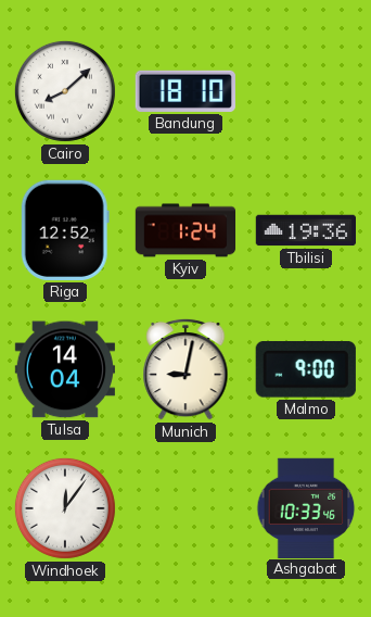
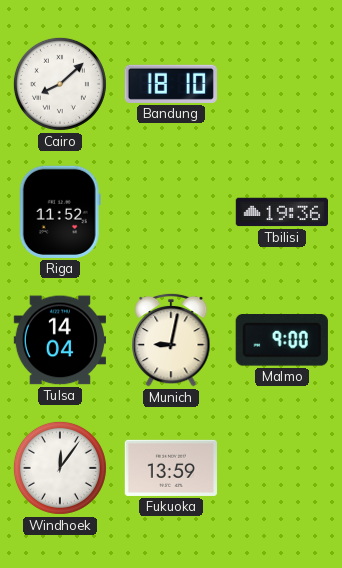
Riga: 12:52 -> 11:52 (60, 212)
Kyiv: 1:24 -> none (185, 230)
Fukuoka: none -> 13:59 (170, 468)
Ashgabat: 10:33 -> none (306, 507)
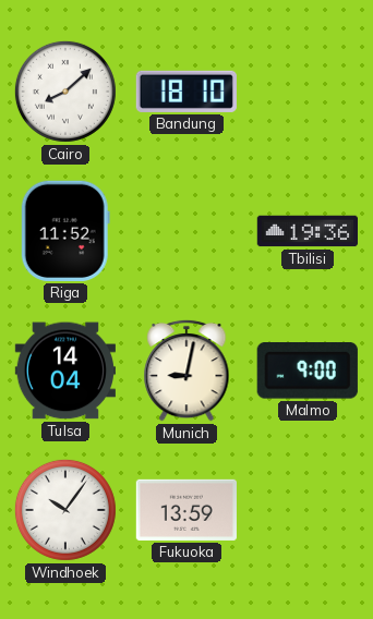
Windhoek: 12:06 -> 10:06 (65, 510)
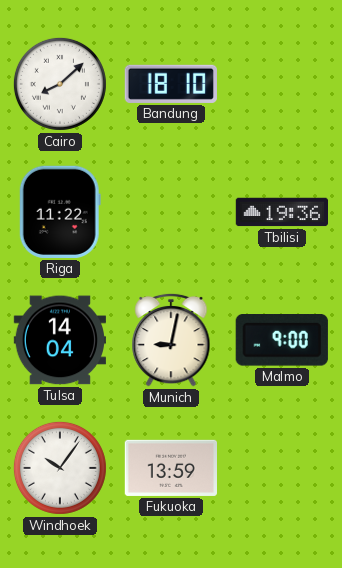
Riga: 11:52 -> 11:22 (60, 212)
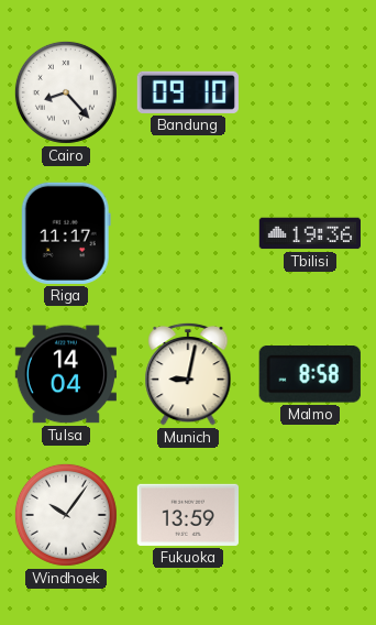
Cairo: 8:08 -> 8:23 (66, 92)
Bandung: 18:10 -> 09:10 (188, 92)
Riga: 11:22 -> 11:17 (66, 233)
Malmo: 9:00 -> 8:58 (310, 375)
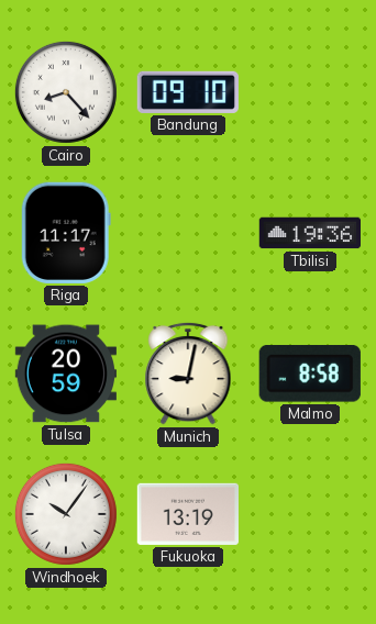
Tulsa: 14:04 -> 20:59 (65, 374)
Fukuoka: 13:59 -> 13:19 (187, 514)
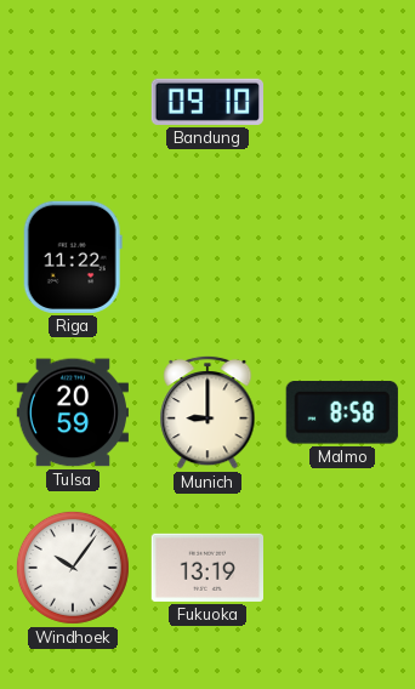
Cairo: 8:23 -> none (66, 92)
Riga: 11:17 -> 11:22 (73, 257)
Tbilisi: 19:36 -> none (309, 233)
Munich: 9:02 -> 9:00 (207, 412)
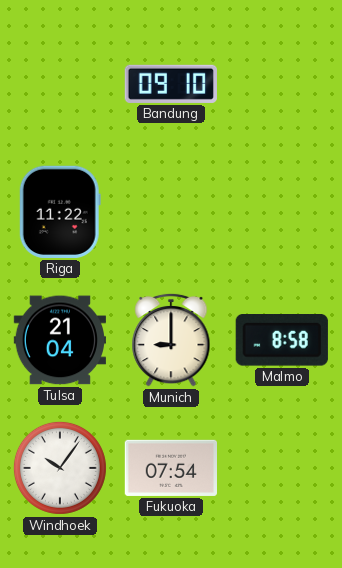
Tulsa: 20:59 -> 21:04 (59, 340)
Fukuoka: 13:19 -> 07:54 (170, 468)
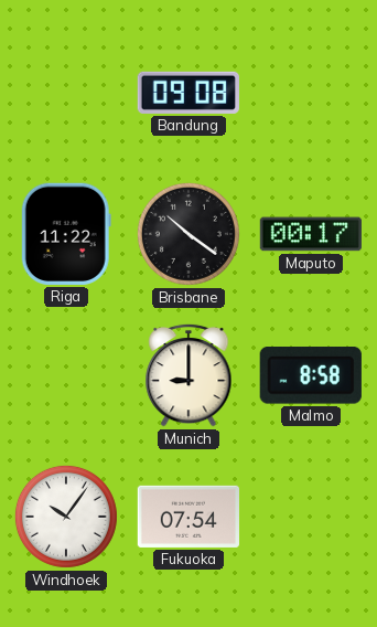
Bandung: 09:10 -> 09:08 (188, 93)
Brisbane: none -> 10:21 (188, 234)
Maputo: none -> 00:17 (310, 234)
Tulsa: 21:04 -> none (59, 340)
